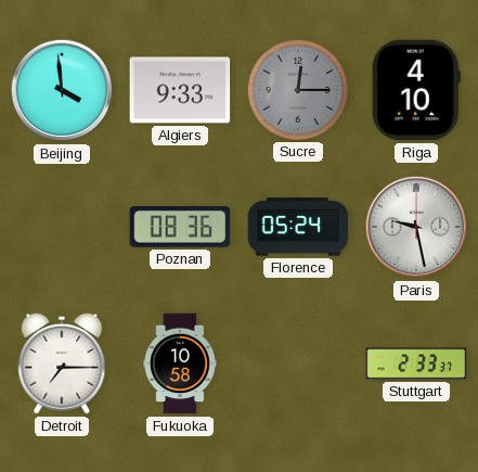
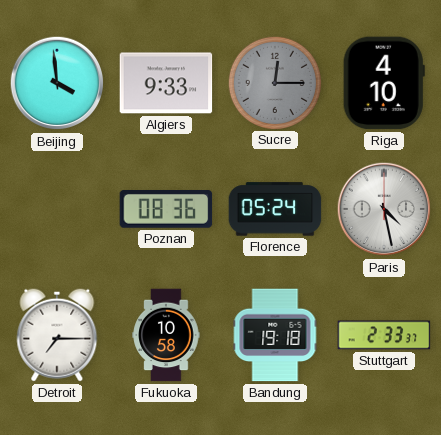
Paris: 9:28 -> 4:28 (384, 209)
Bandung: none -> 19:18 (275, 335)
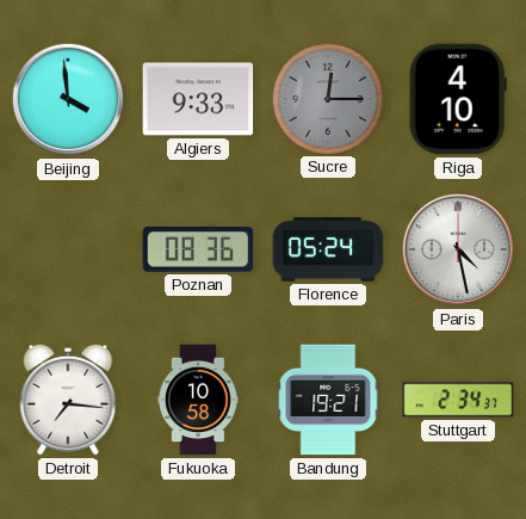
Detroit: 7:15 -> 7:16 (68, 400)
Bandung: 19:18 -> 19:21 (328, 400)
Stuttgart: 2:33 -> 2:34 (458, 400)
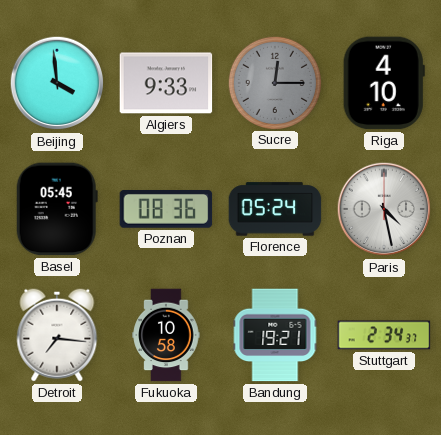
Basel: none -> 05:45 (57, 209)
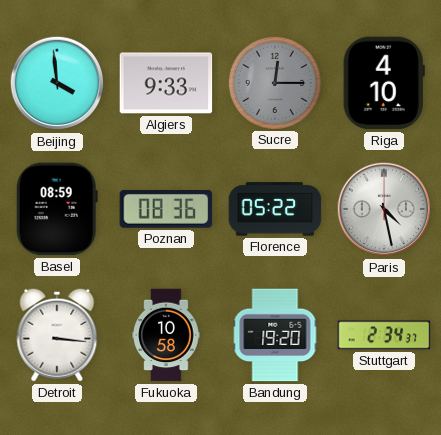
Basel: 05:45 -> 08:59 (57, 209)
Florence: 05:24 -> 05:22 (275, 209)
Detroit: 7:16 -> 3:16 (57, 335)
Bandung: 19:21 -> 19:20 (275, 335)
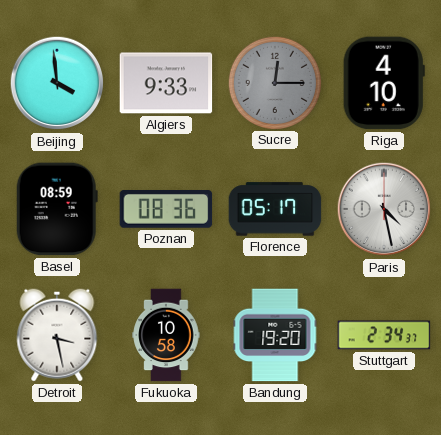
Florence: 05:22 -> 05:17 (275, 209)
Detroit: 3:16 -> 3:28 (57, 335)
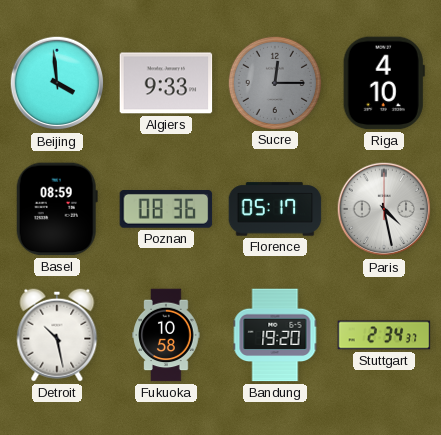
Detroit: 3:28 -> 10:28 (57, 335)
